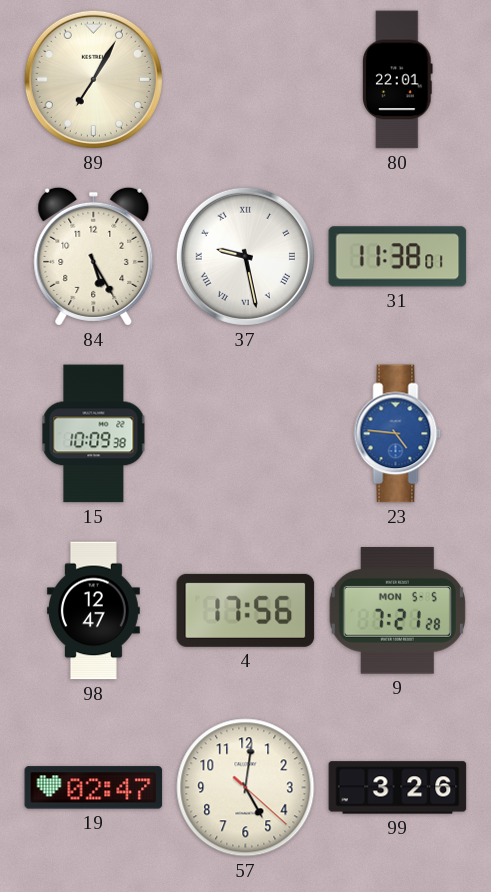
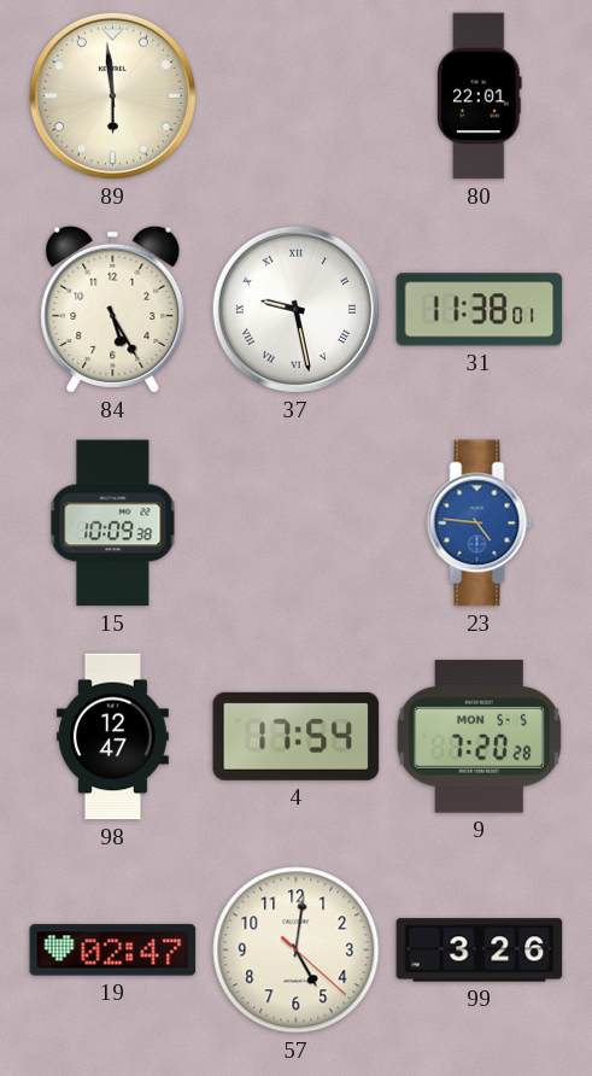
89: 7:05 -> 5:59 (112, 95)
4: 17:56 -> 17:54 (297, 736)
9: 7:21 -> 7:20 (479, 737)
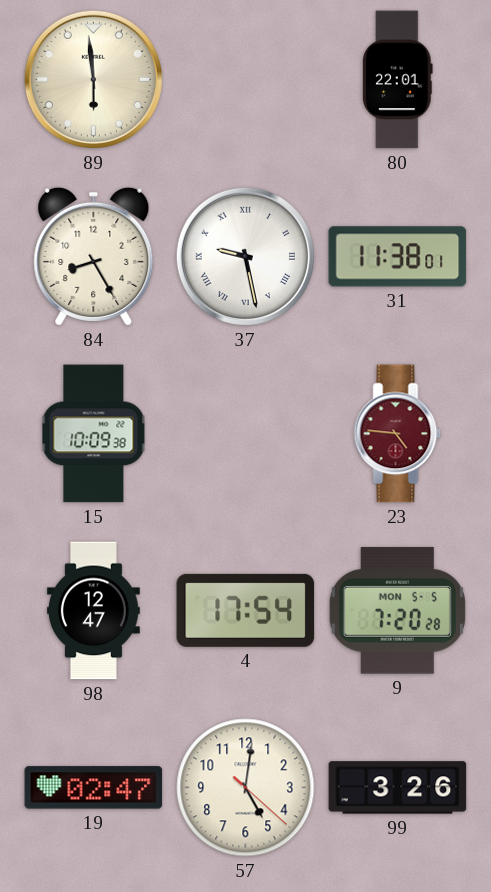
84: 5:25 -> 8:25 (94, 256)
23 dial: blue -> burgundy (398, 434)
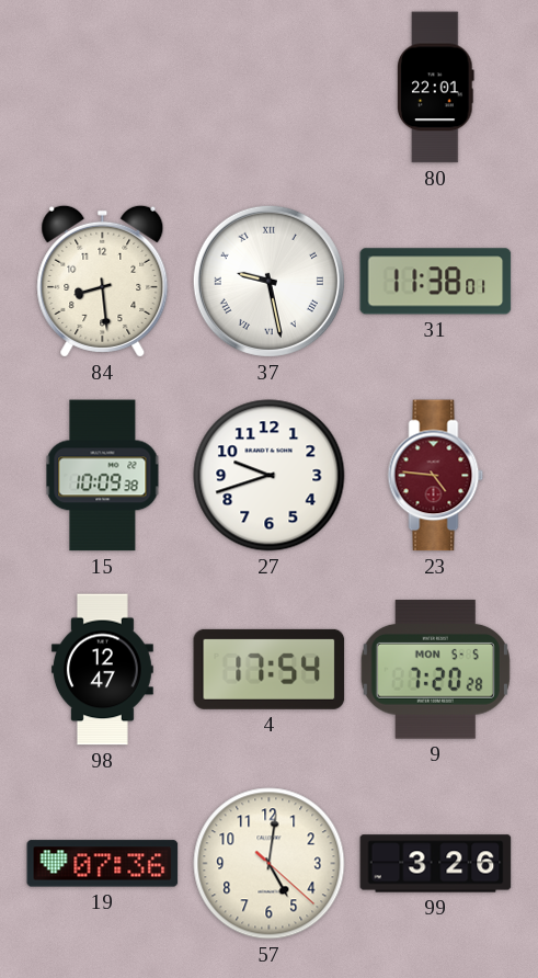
89: 5:59 -> none (93, 79)
84: 8:25 -> 8:29 (103, 281)
27: none -> 9:42 (270, 476)
19: 02:47 -> 07:36 (103, 864)
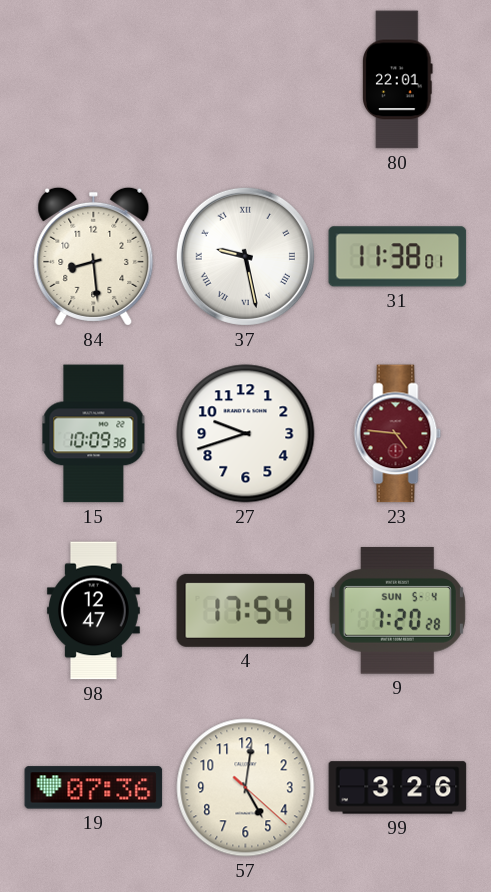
9 date: MON 5-5 -> SUN 5-4 (397, 611)
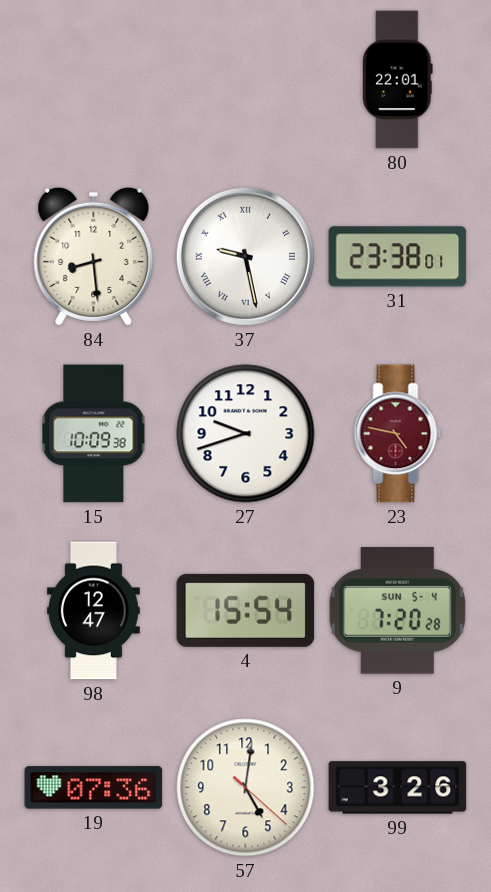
31: 11:38 -> 23:38 (398, 257)
23: 4:46 -> 4:47 (398, 434)
4: 17:54 -> 15:54 (246, 610)
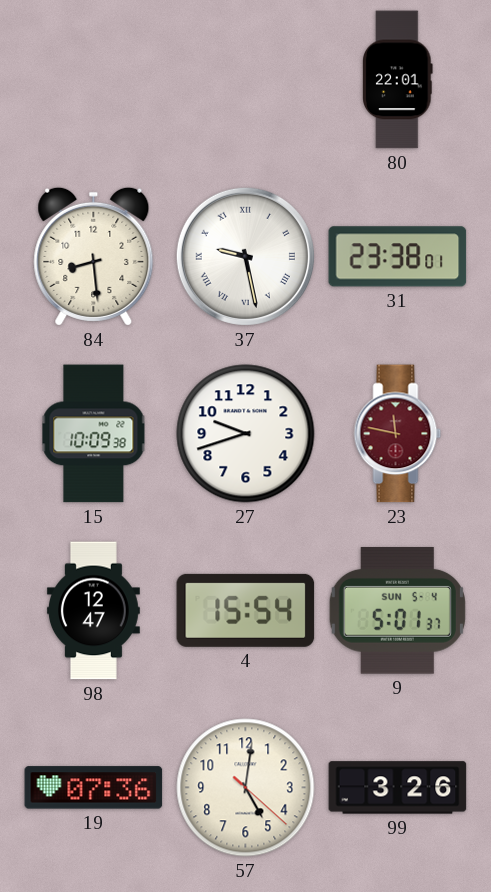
23: 4:47 -> 11:47 (398, 434)
9: 7:20 -> 5:01 (397, 611)
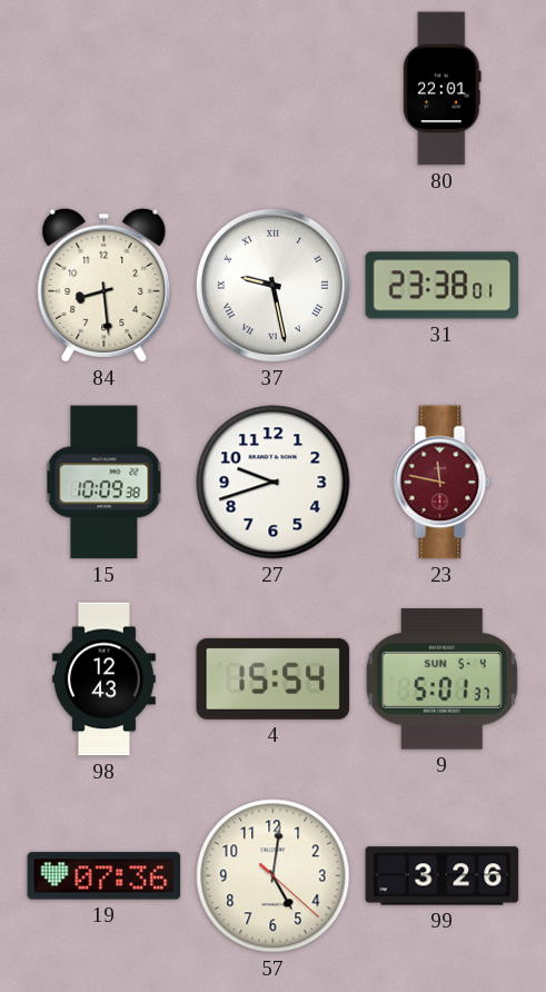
98: 12:47 -> 12:43 (103, 679)
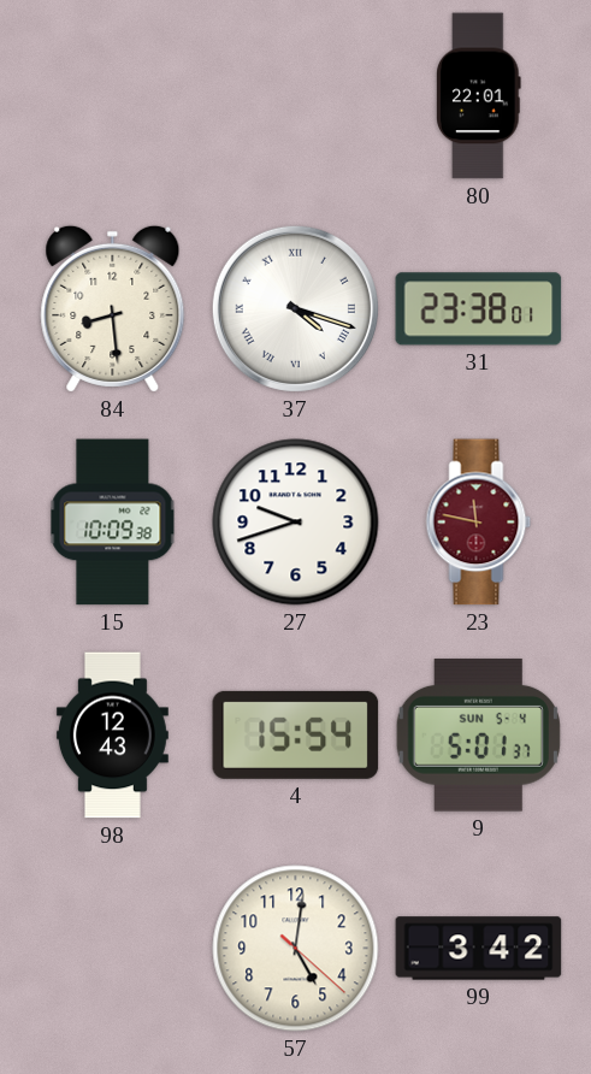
37: 9:28 -> 4:18 (295, 308)
19: 07:36 -> none (105, 876)
99: 3:26 -> 3:42 (479, 949)
